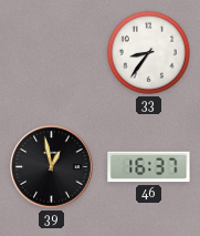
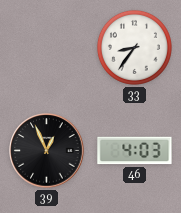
39: 12:58 -> 12:56 (47, 151)
46: 16:37 -> 4:03 (135, 151)
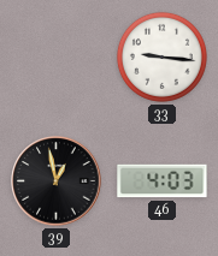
33: 8:36 -> 9:16 (161, 56)
39: 12:56 -> 12:58 (57, 181)
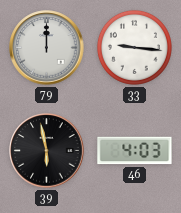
79: none -> 12:00 (47, 48)
39: 12:58 -> 5:58 (47, 151)
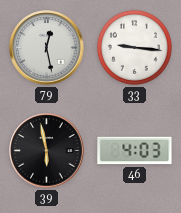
79: 12:00 -> 12:28 (47, 48)
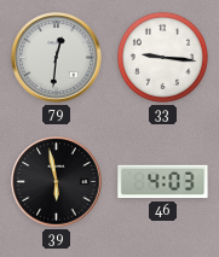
79: 12:28 -> 12:31 (57, 58)
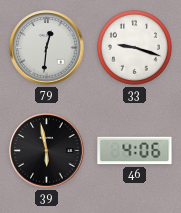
33: 9:16 -> 9:18 (134, 47)
46: 4:03 -> 4:06 (135, 151)
